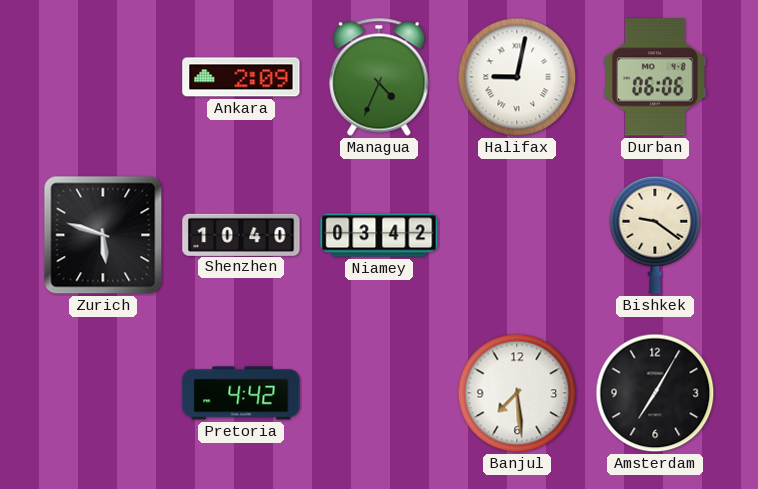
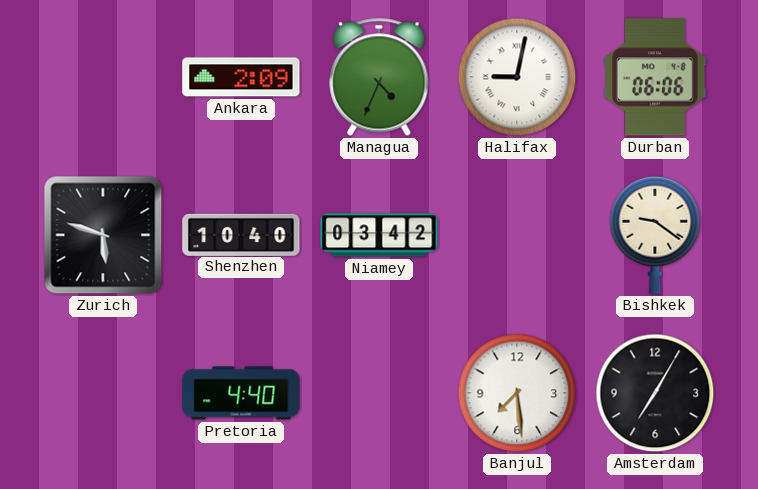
Pretoria: 4:42 -> 4:40 (241, 393)
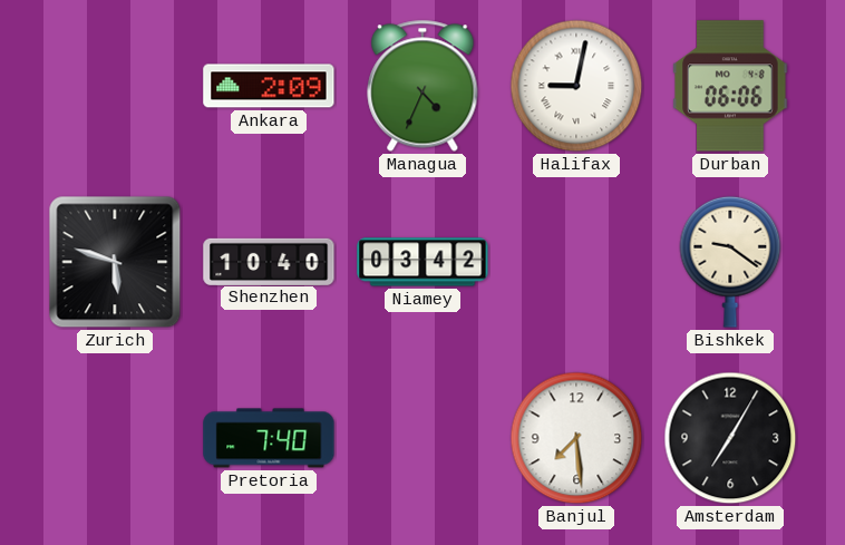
Pretoria: 4:40 -> 7:40 (269, 438)
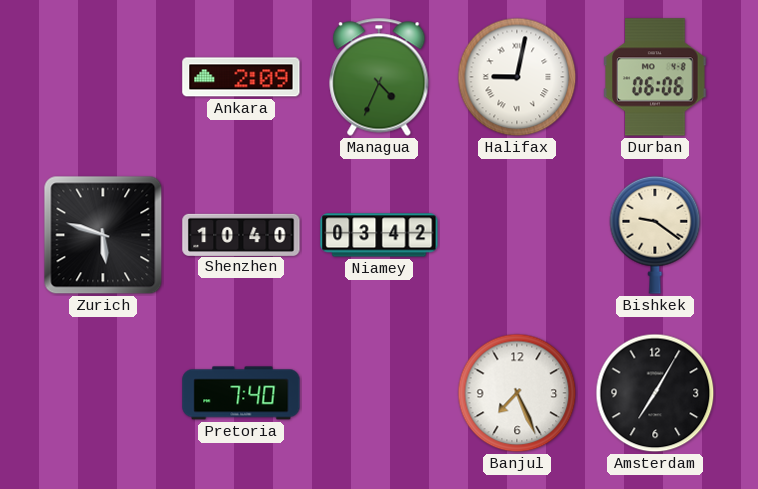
Banjul: 7:29 -> 7:26 (517, 393)
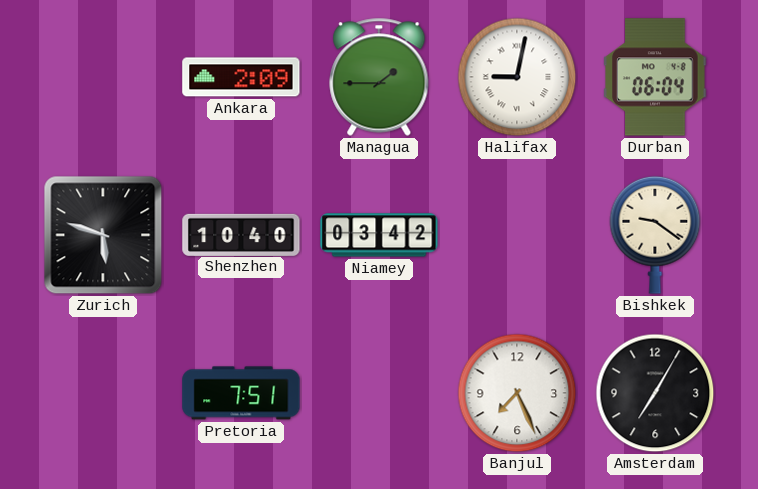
Managua: 4:34 -> 1:45 (379, 77)
Durban: 06:06 -> 06:04 (655, 77)
Pretoria: 7:40 -> 7:51 (241, 393)
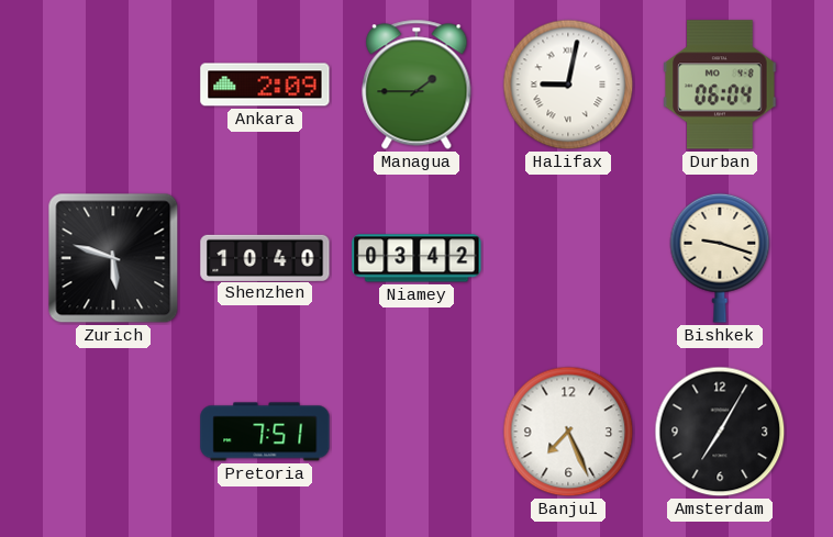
Bishkek: 9:21 -> 9:18 (720, 258)
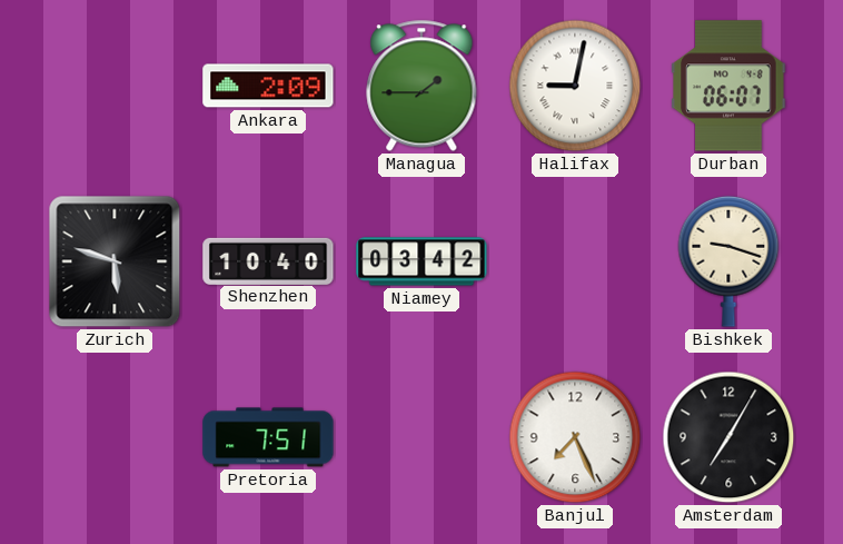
Durban: 06:04 -> 06:07 (728, 86)
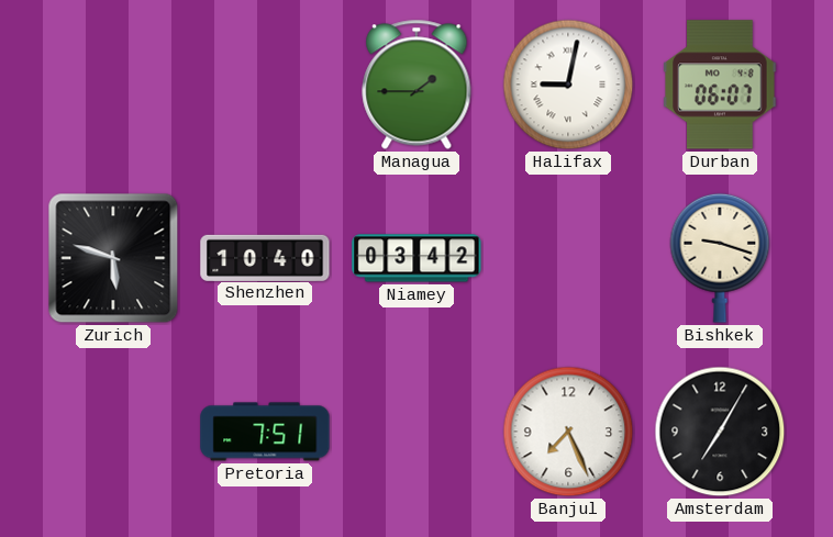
Ankara: 2:09 -> none (268, 86)
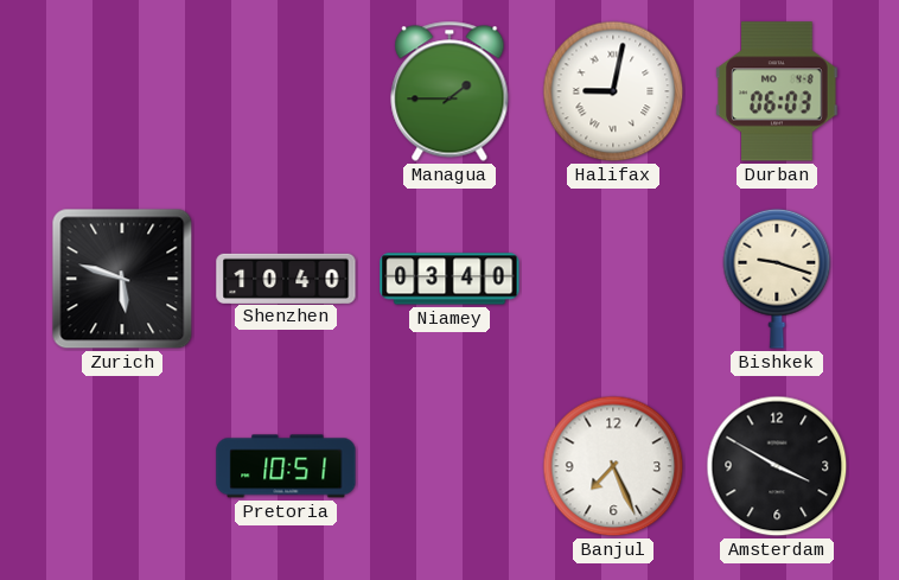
Durban: 06:07 -> 06:03 (777, 91)
Niamey: 03:42 -> 03:40 (449, 279)
Pretoria: 7:51 -> 10:51 (286, 466)
Amsterdam: 7:05 -> 3:50 (777, 466)
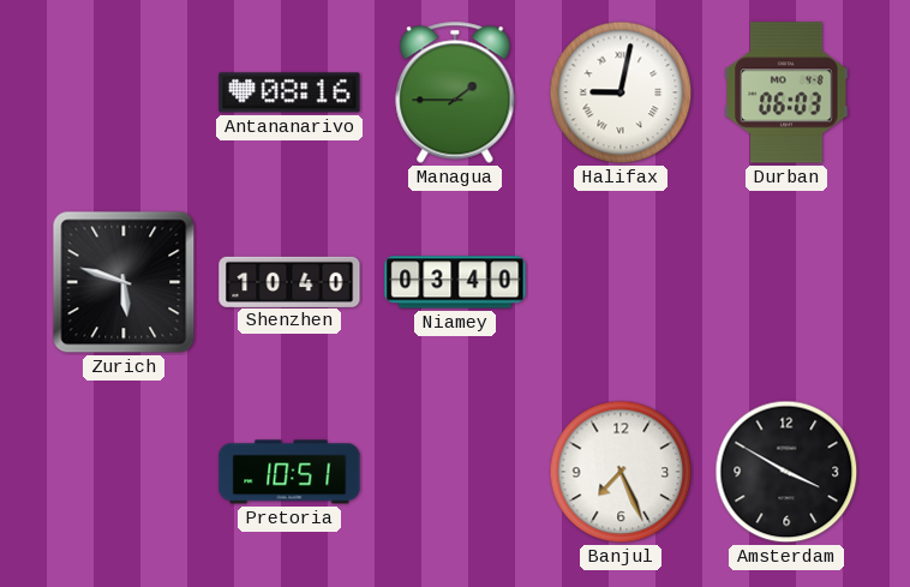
Antananarivo: none -> 08:16 (289, 92)
Bishkek: 9:18 -> none (777, 279)
